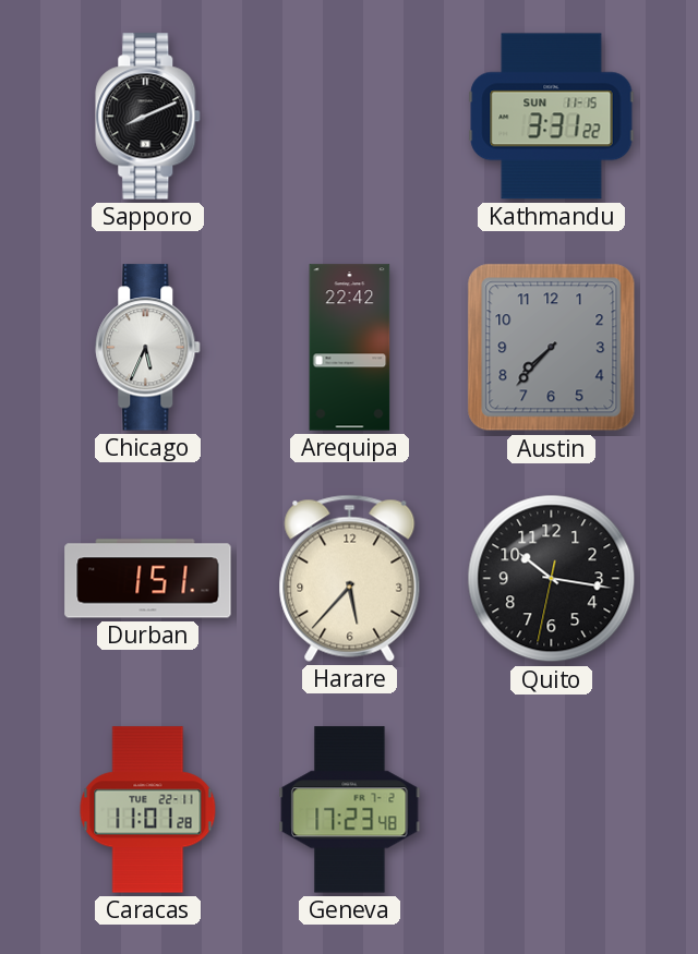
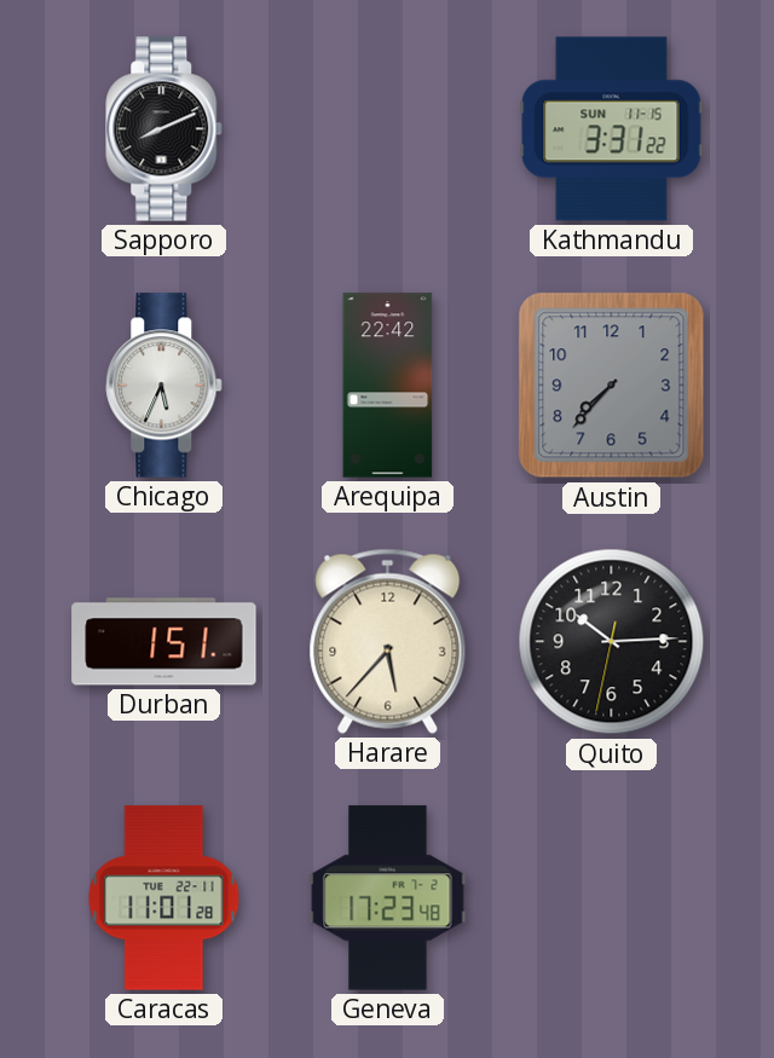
Quito: 10:16 -> 10:14 (612, 642)
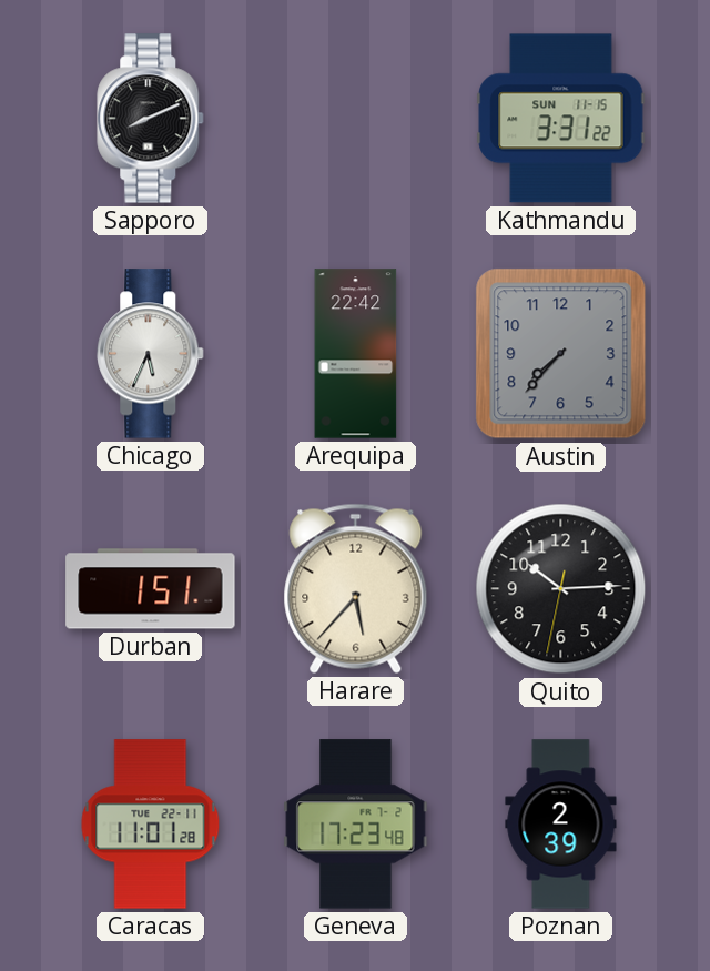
Poznan: none -> 2:39 (561, 825)
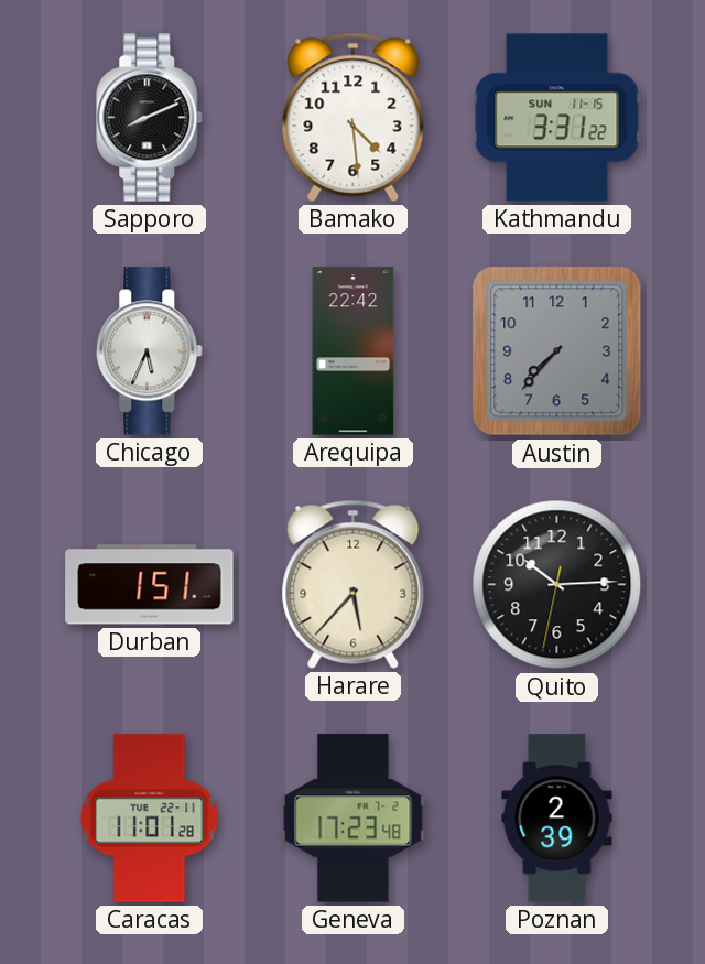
Bamako: none -> 4:29 (354, 117)
